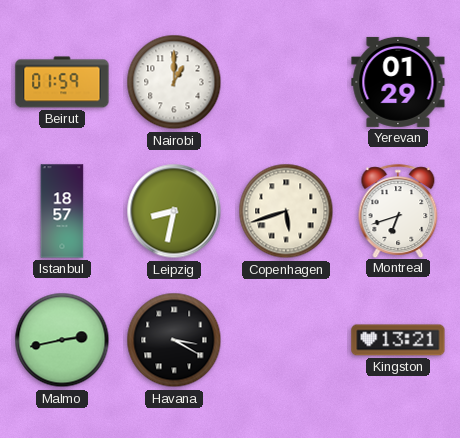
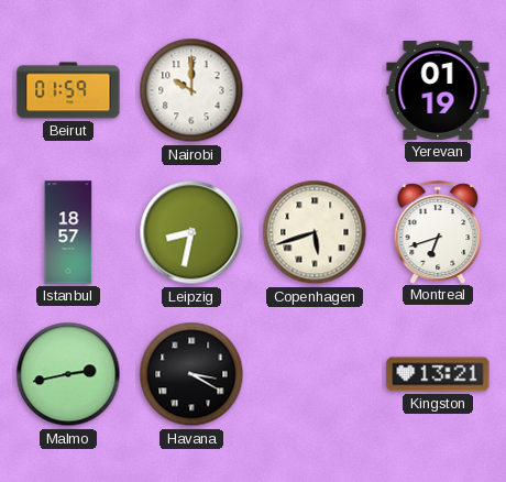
Nairobi: 1:00 -> 10:00 (191, 90)
Yerevan: 01:29 -> 01:19 (438, 90)
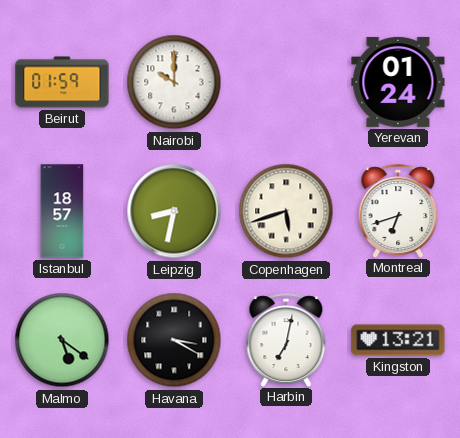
Yerevan: 01:19 -> 01:24 (398, 82)
Malmo: 2:43 -> 5:21 (62, 340)
Harbin: none -> 7:02 (286, 340)
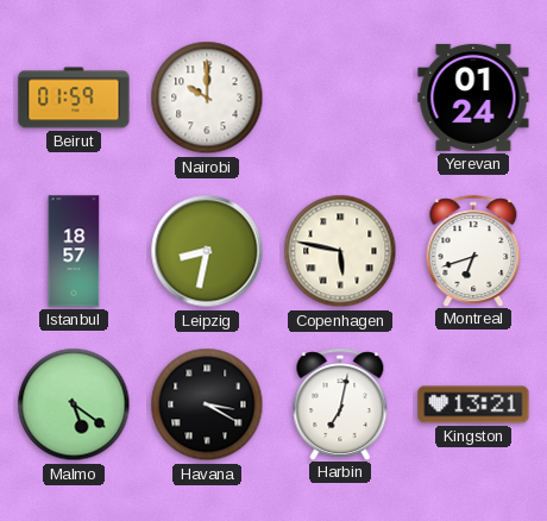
Copenhagen: 5:42 -> 5:47 (340, 251)
